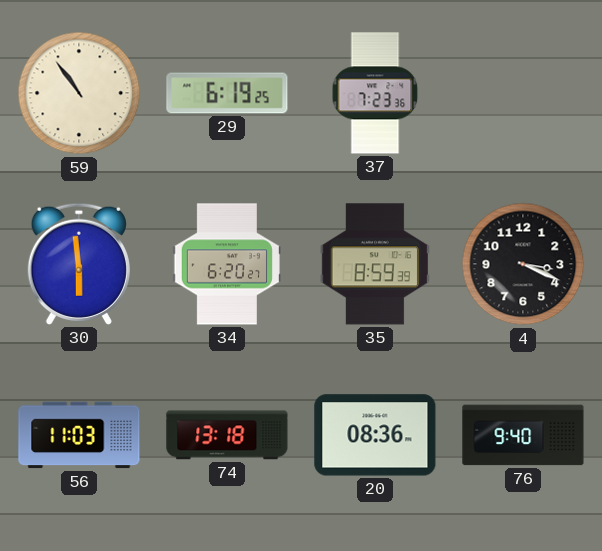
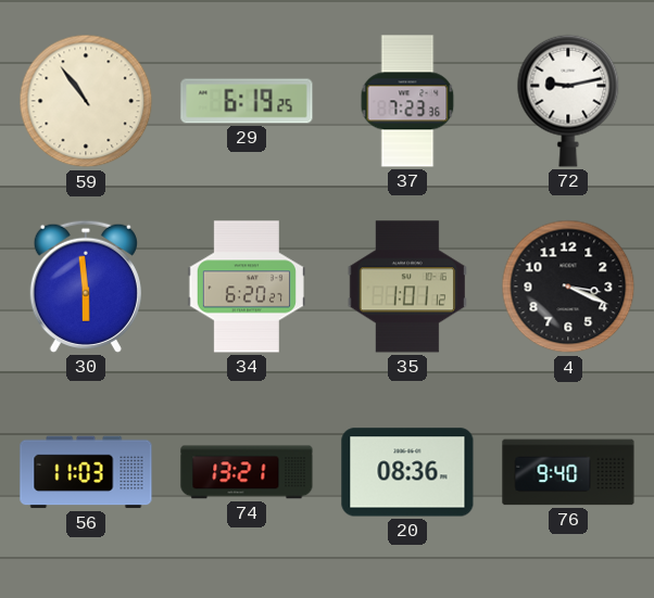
72: none -> 9:13 (568, 101)
35: 8:59 -> 1:01 (407, 287)
74: 13:18 -> 13:21 (247, 472)
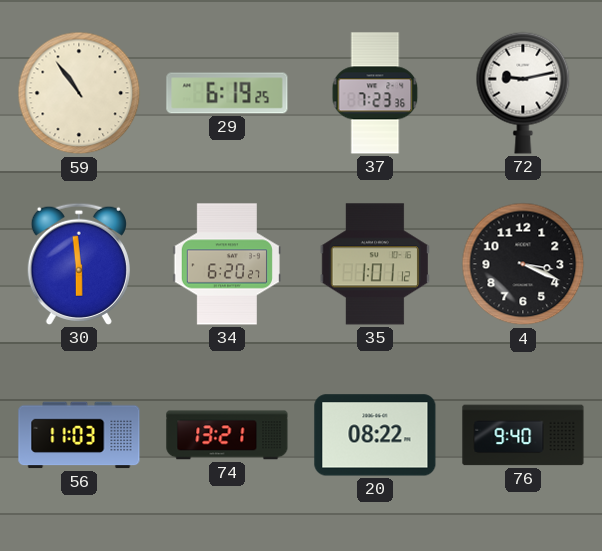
20: 08:36 -> 08:22 (375, 435)
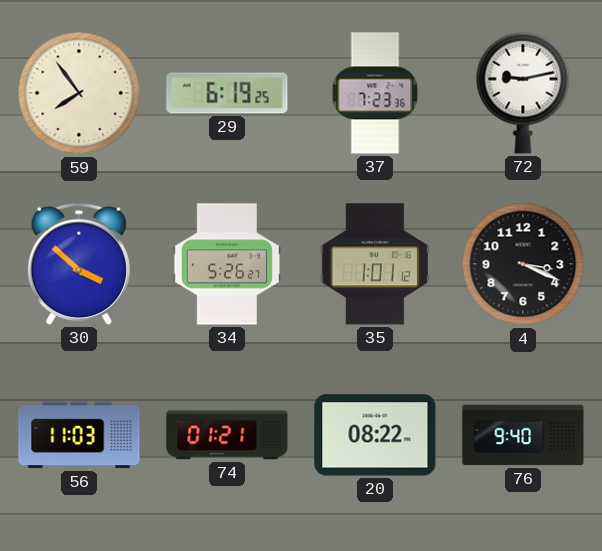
59: 10:54 -> 7:54 (79, 93)
30: 5:59 -> 3:52 (79, 264)
34: 6:20 -> 5:26 (226, 264)
74: 13:21 -> 01:21 (227, 435)
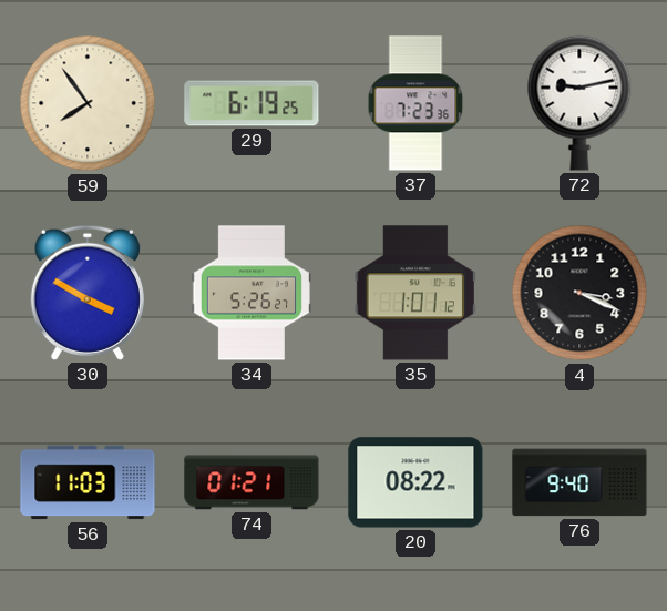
30: 3:52 -> 3:50 (88, 293)
